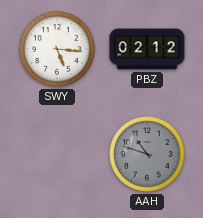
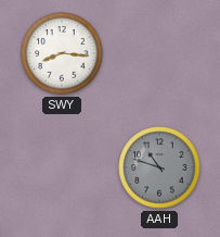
SWY: 5:16 -> 8:16 (62, 53)
PBZ: 02:12 -> none (147, 49)
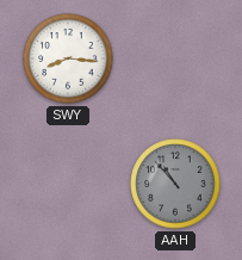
AAH: 10:48 -> 10:53 (175, 184)
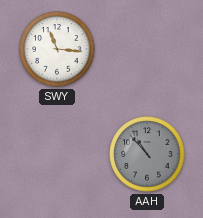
SWY: 8:16 -> 11:16 (57, 49)
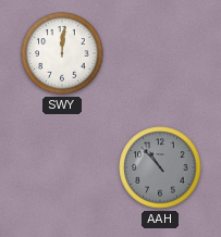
SWY: 11:16 -> 12:01 (62, 53)
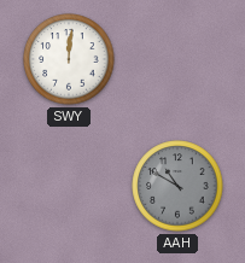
AAH: 10:53 -> 10:50 (177, 186)
